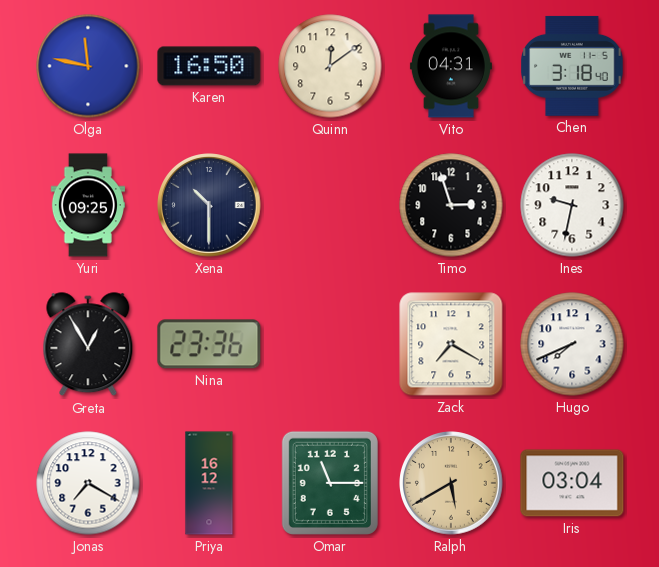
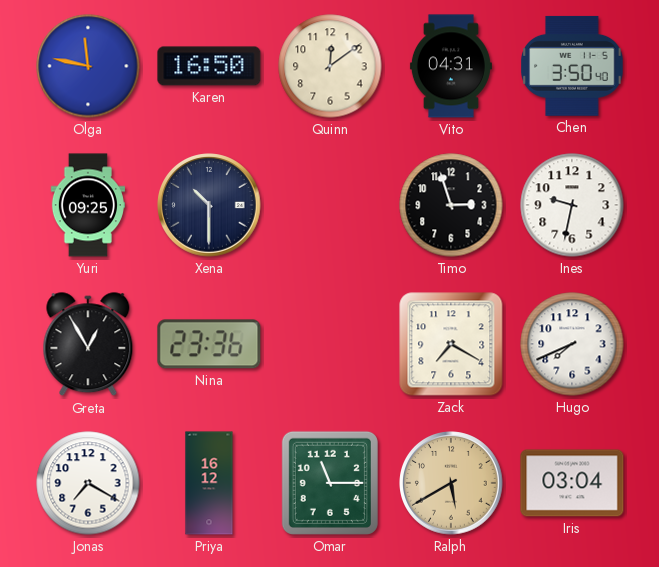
Chen: 3:18 -> 3:50 (572, 66)
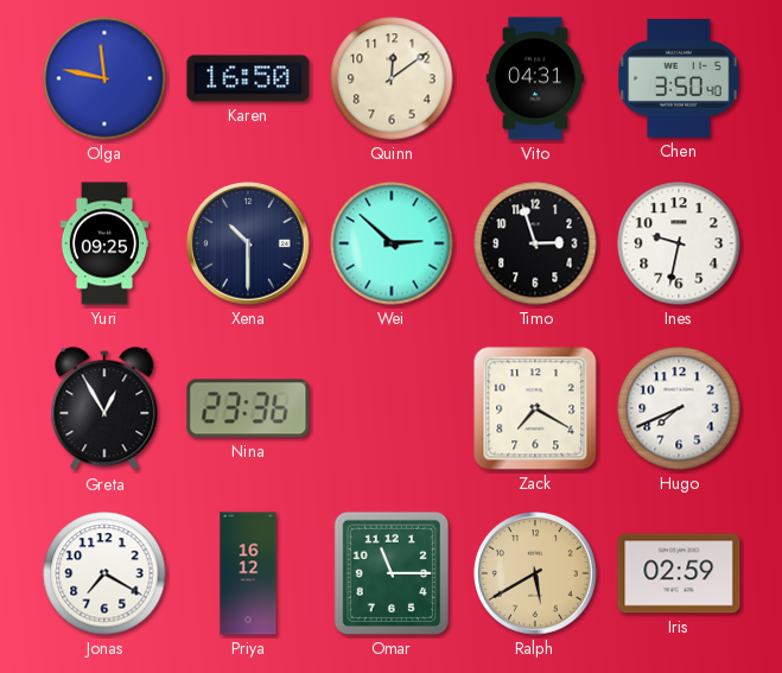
Wei: none -> 2:52 (392, 243)
Iris: 03:04 -> 02:59 (679, 573)
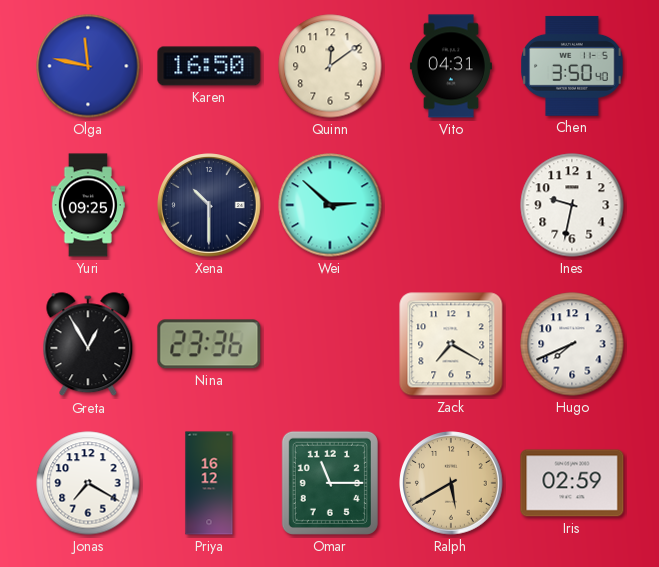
Timo: 2:57 -> none (535, 243)
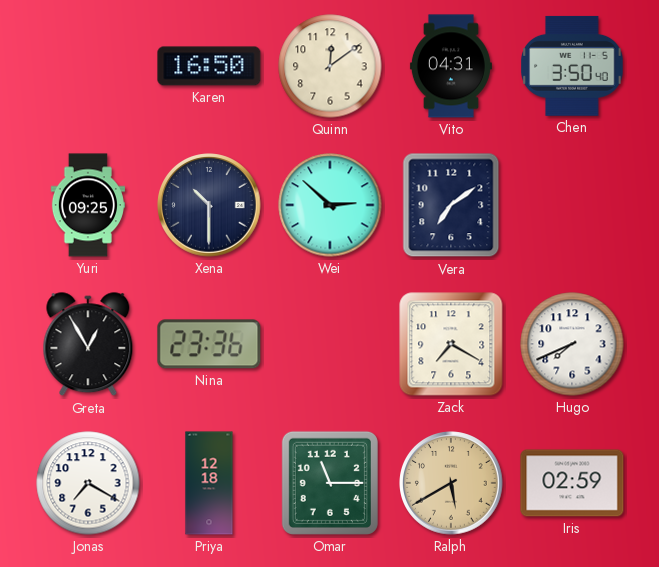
Olga: 11:47 -> none (88, 66)
Vera: none -> 7:09 (451, 205)
Ines: 9:32 -> none (572, 205)
Priya: 16:12 -> 12:18 (209, 483)
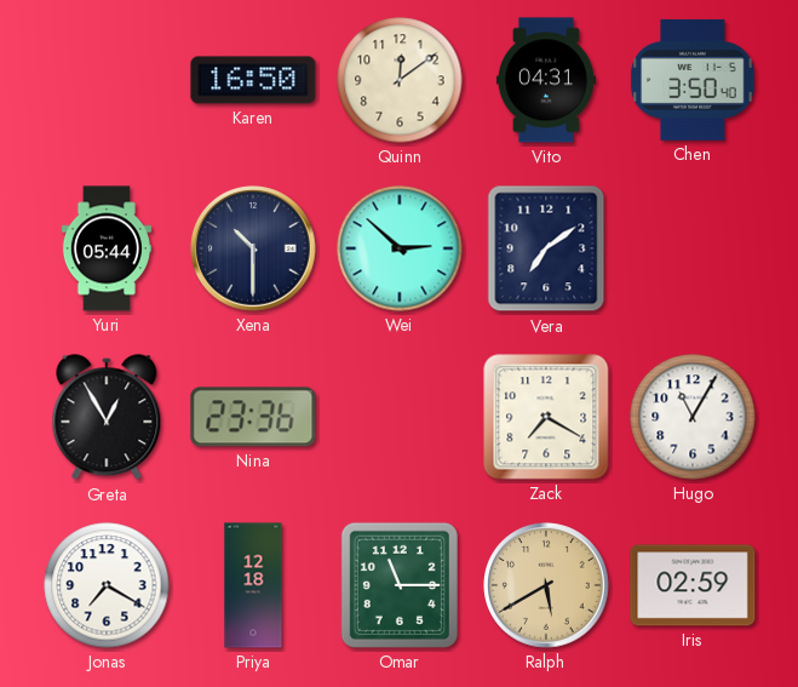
Yuri: 09:25 -> 05:44 (107, 248)
Hugo: 7:41 -> 11:05 (693, 417)
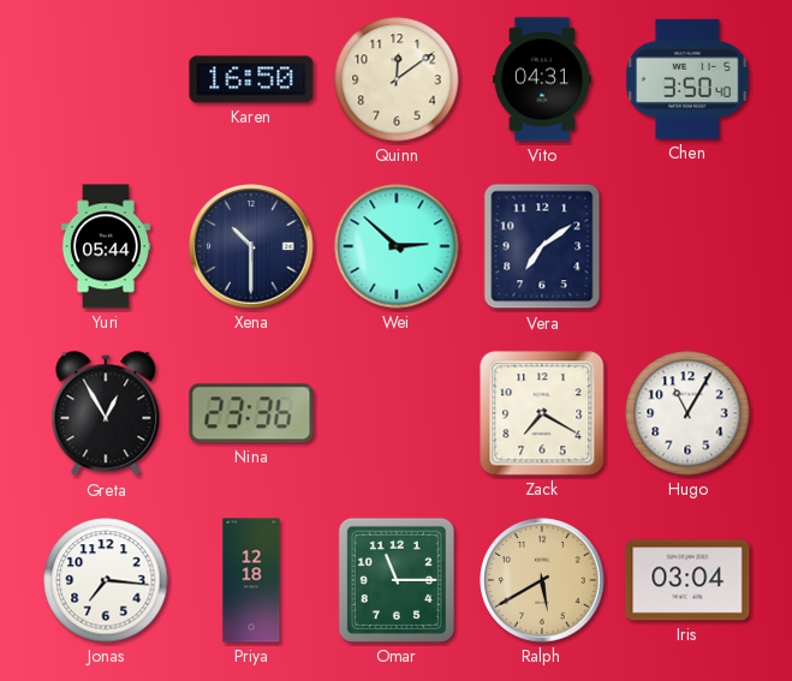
Jonas: 7:20 -> 7:16 (106, 580)
Iris: 02:59 -> 03:04 (687, 580)
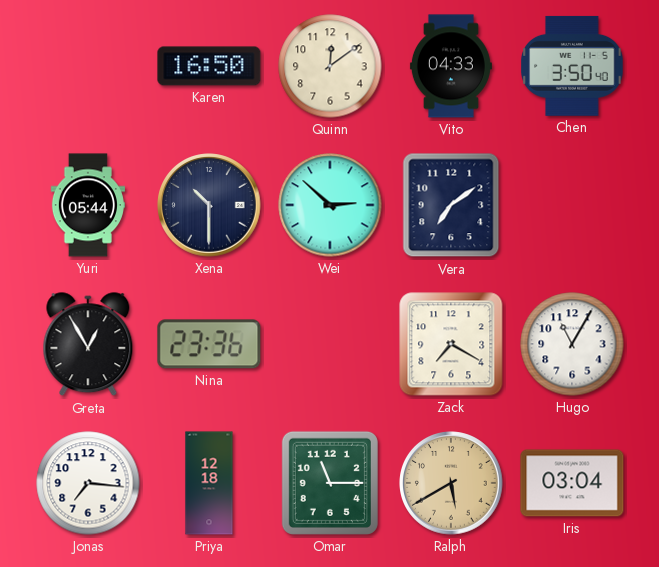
Vito: 04:31 -> 04:33 (451, 66)
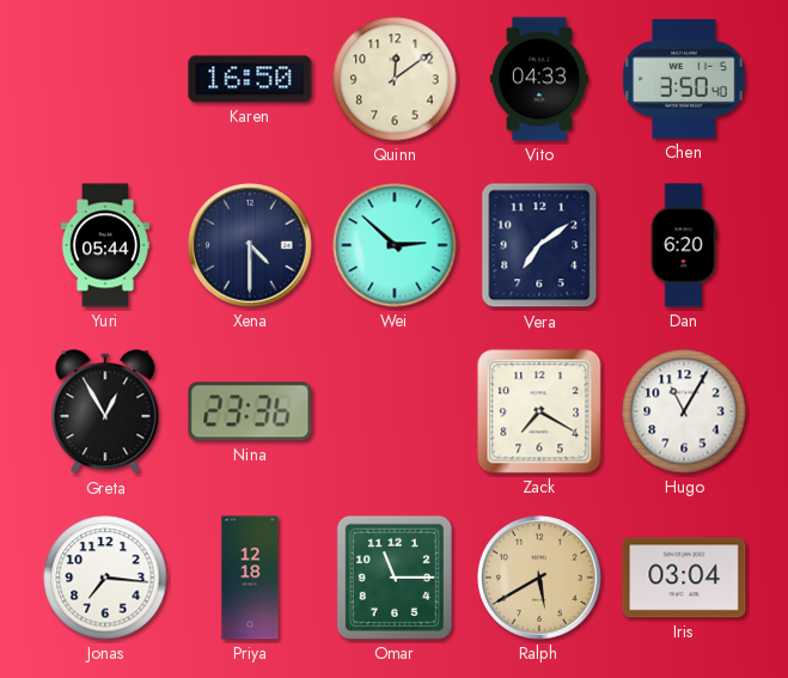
Xena: 10:30 -> 4:30 (250, 245)
Dan: none -> 6:20 (684, 245)
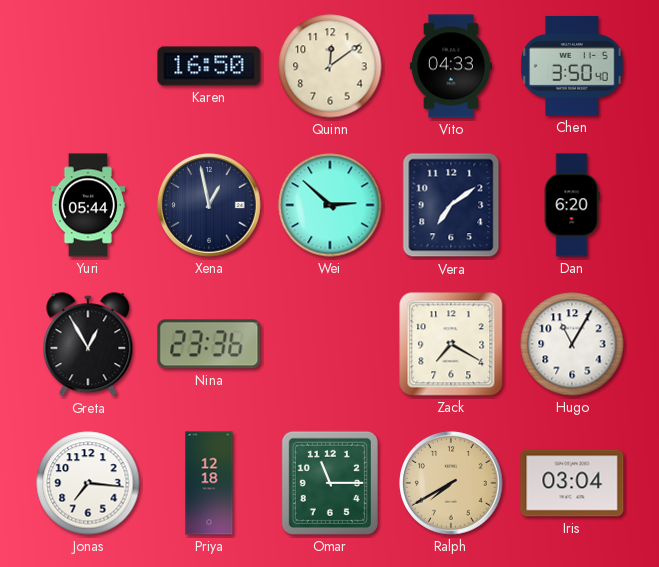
Xena: 4:30 -> 12:58 (209, 205)
Ralph: 5:40 -> 7:40 (451, 483)
